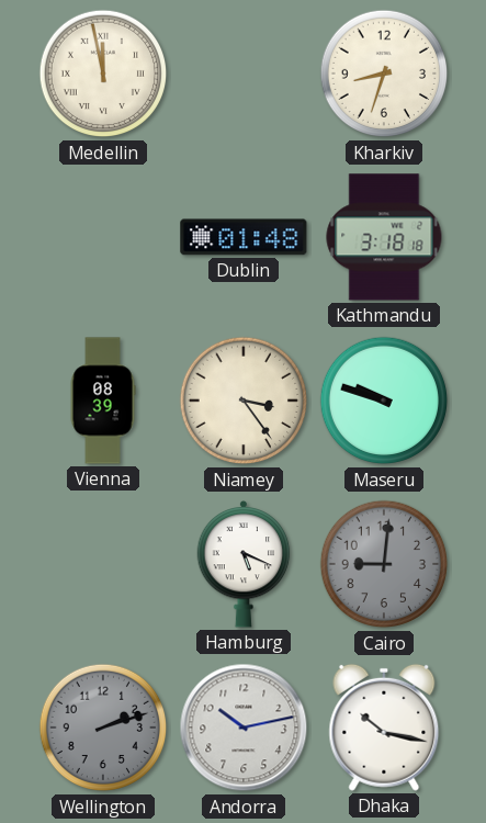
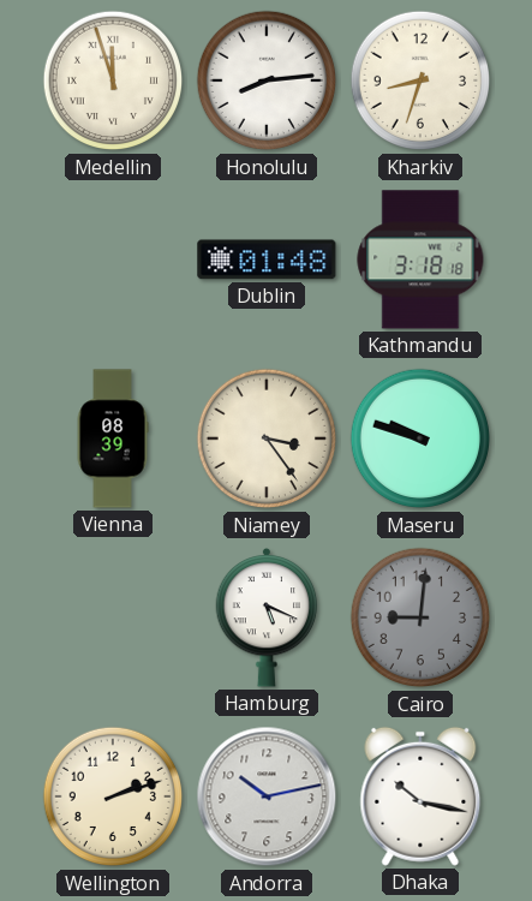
Medellin: 11:58 -> 11:57 (113, 80)
Honolulu: none -> 8:14 (267, 80)
Wellington dial: grey -> cream (113, 796)
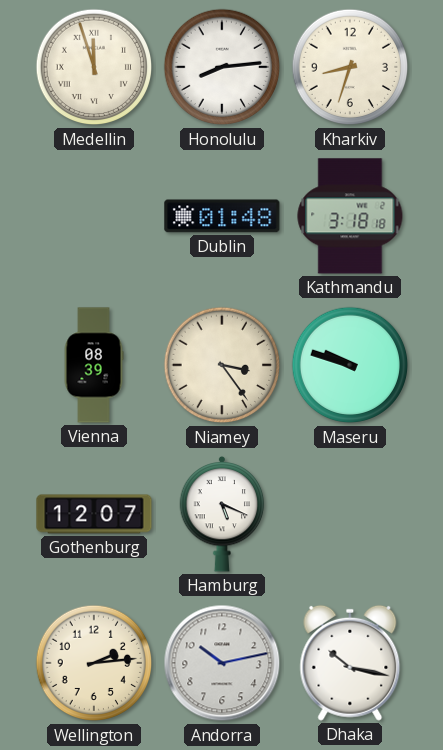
Gothenburg: none -> 12:07 (94, 514)
Cairo: 9:01 -> none (420, 617)
Wellington: 2:12 -> 2:14 (94, 663)
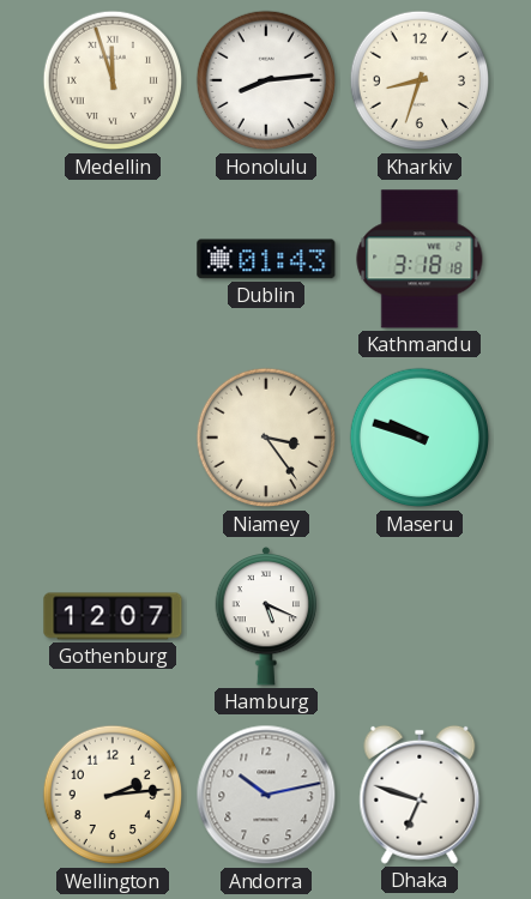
Dublin: 01:48 -> 01:43 (266, 259)
Vienna: 08:39 -> none (94, 365)
Dhaka: 10:17 -> 6:48 (420, 795)
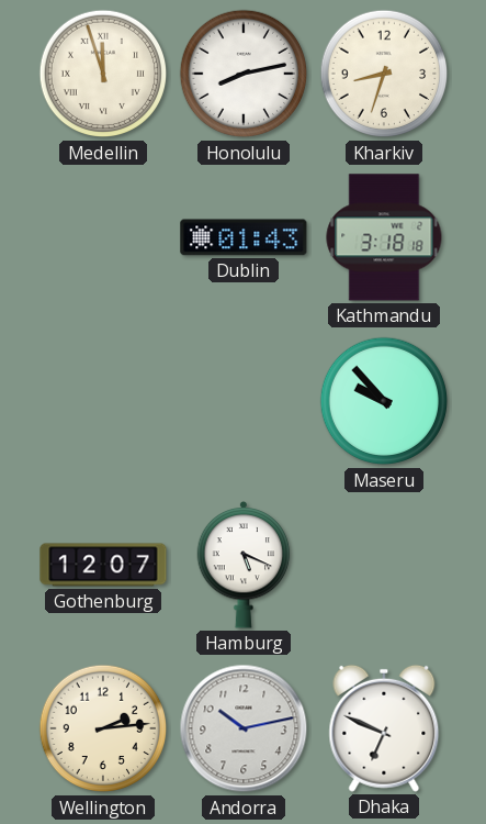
Honolulu: 8:14 -> 8:13 (244, 74)
Niamey: 3:24 -> none (266, 438)
Maseru: 9:48 -> 9:53 (384, 401)
Dhaka: 6:48 -> 6:49 (384, 728)
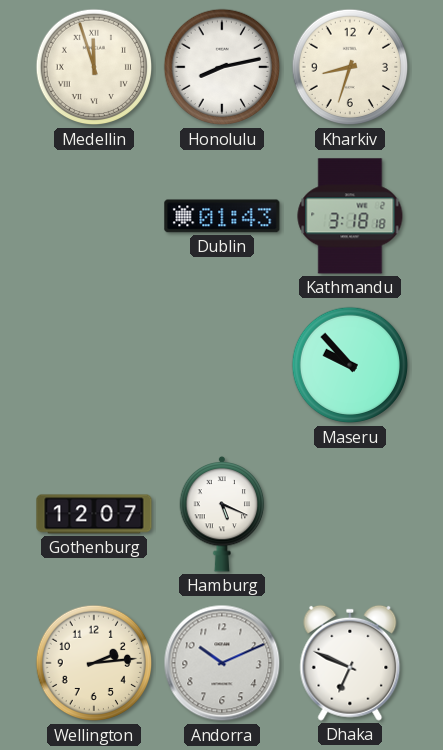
Andorra: 10:13 -> 10:11 (222, 663)
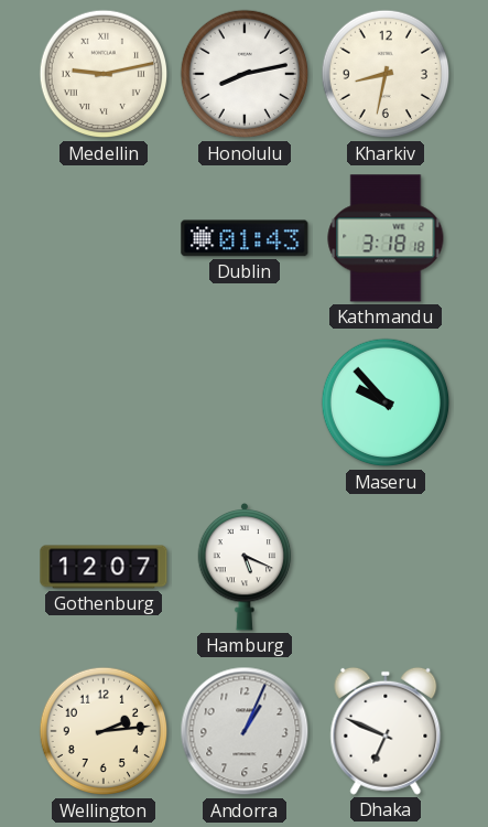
Medellin: 11:57 -> 9:13 (104, 74)
Kharkiv: 8:33 -> 8:32 (386, 74)
Andorra: 10:11 -> 1:04 (245, 731)
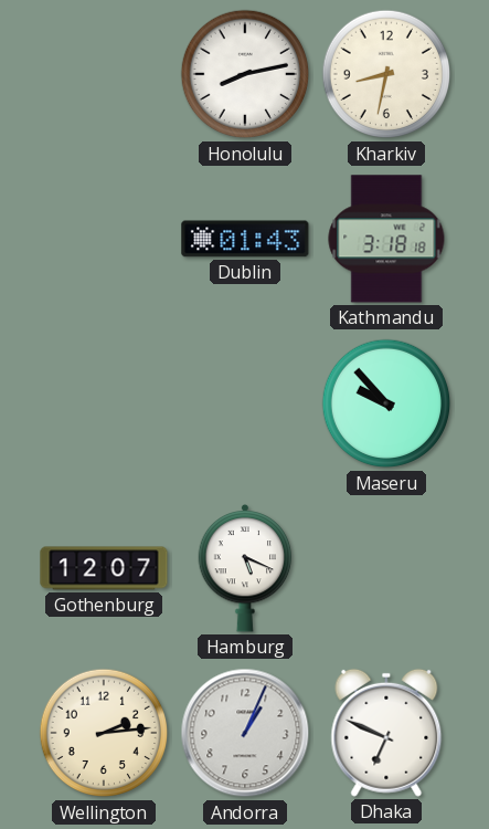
Medellin: 9:13 -> none (104, 74)
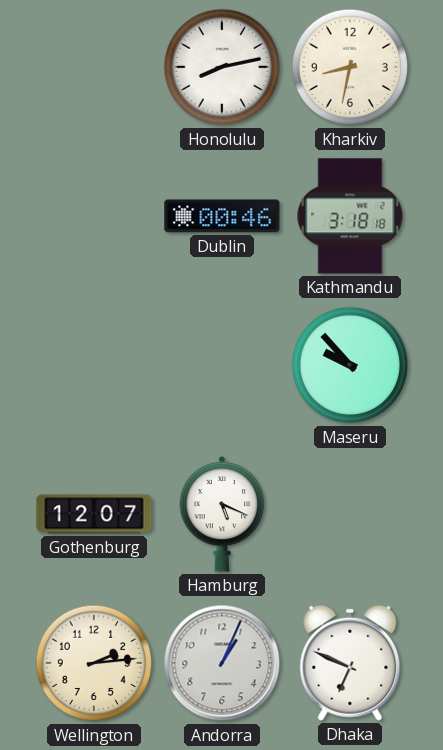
Dublin: 01:43 -> 00:46 (222, 216)
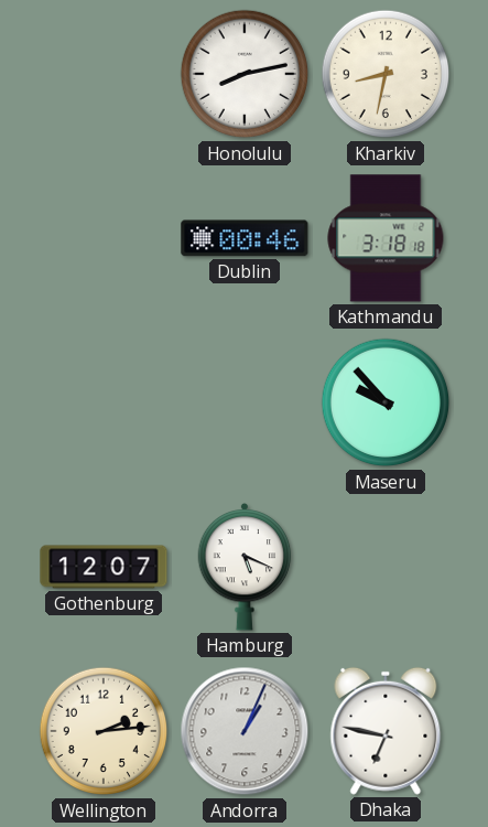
Dhaka: 6:49 -> 6:47 (386, 731)
